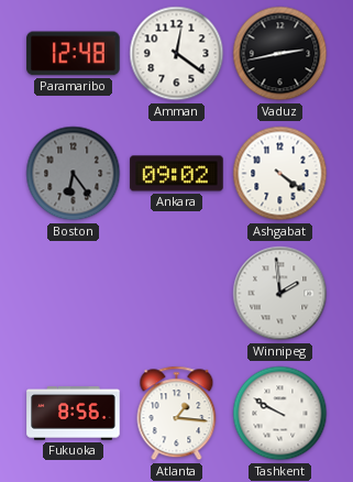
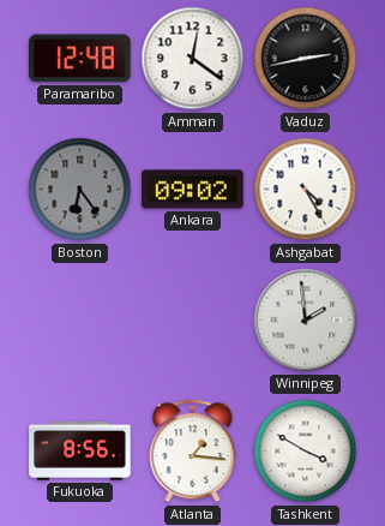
Ashgabat: 4:21 -> 4:25 (306, 190)
Tashkent: 9:50 -> 3:50 (306, 452)
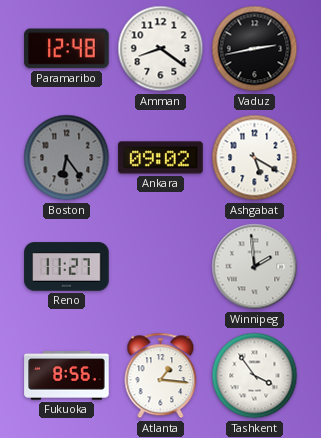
Amman: 12:21 -> 8:21 (161, 49)
Ashgabat: 4:25 -> 5:20 (255, 158)
Reno: none -> 11:27 (67, 267)
Tashkent: 3:50 -> 3:54 (255, 376)
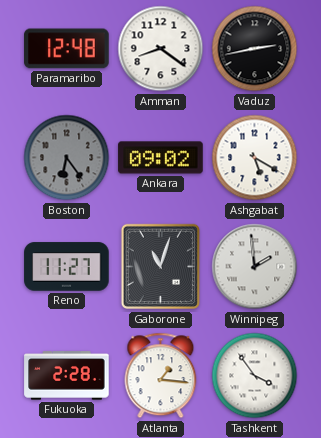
Gaborone: none -> 11:03 (160, 267)
Fukuoka: 8:56 -> 2:28 (67, 376)
